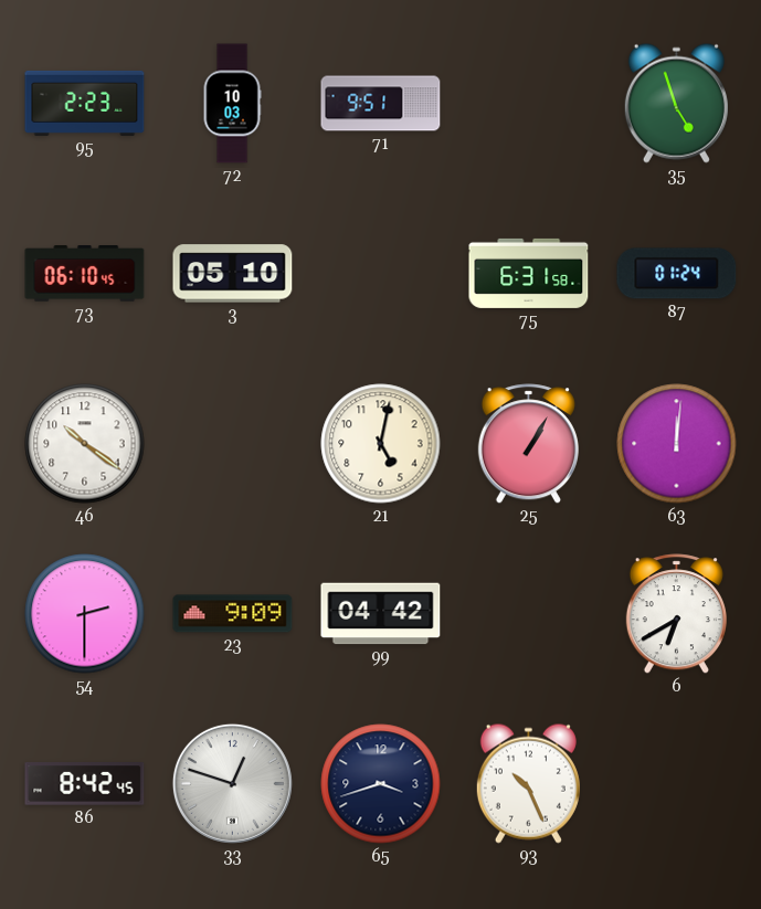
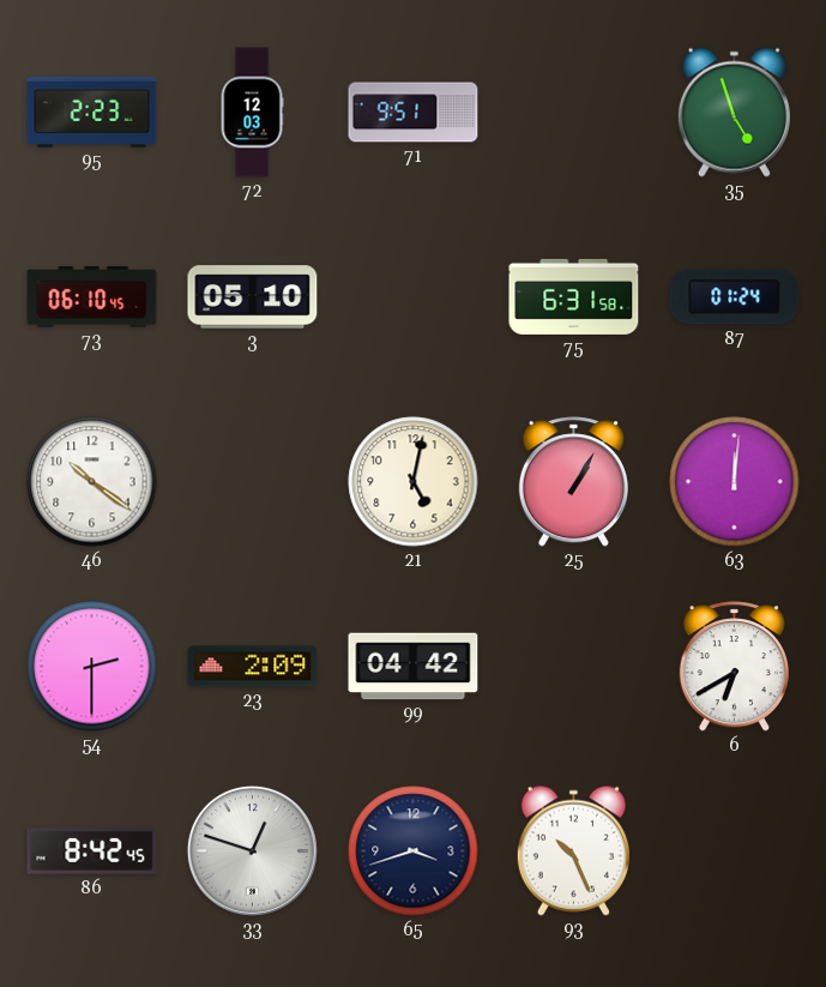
72: 10:03 -> 12:03 (252, 113)
23: 9:09 -> 2:09 (253, 667)
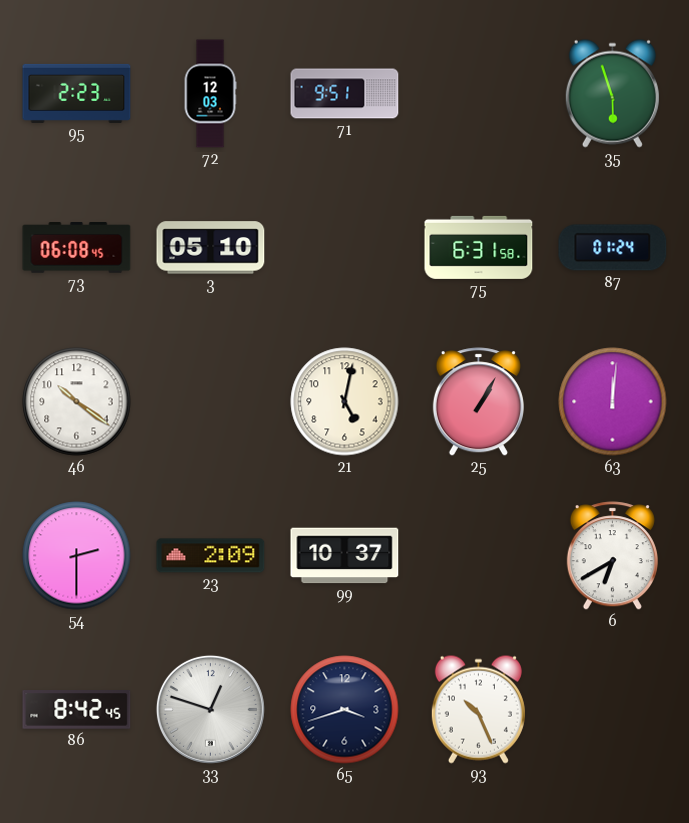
35: 4:57 -> 5:57 (612, 93)
73: 06:10 -> 06:08 (77, 248)
99: 04:42 -> 10:37 (345, 556)
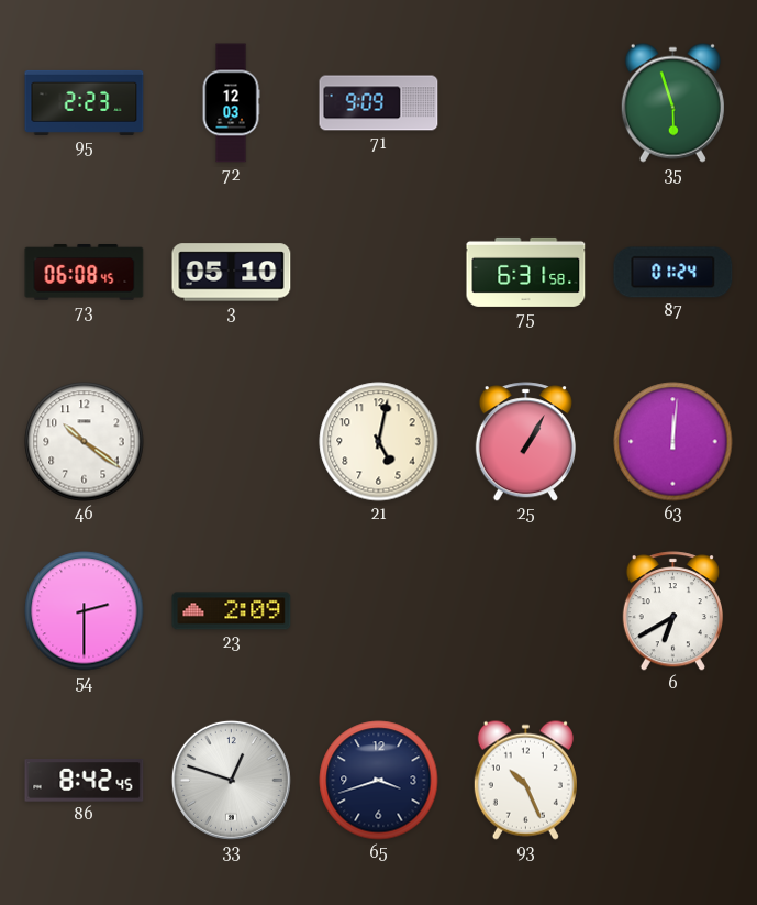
71: 9:51 -> 9:09 (379, 103)
99: 10:37 -> none (345, 556)
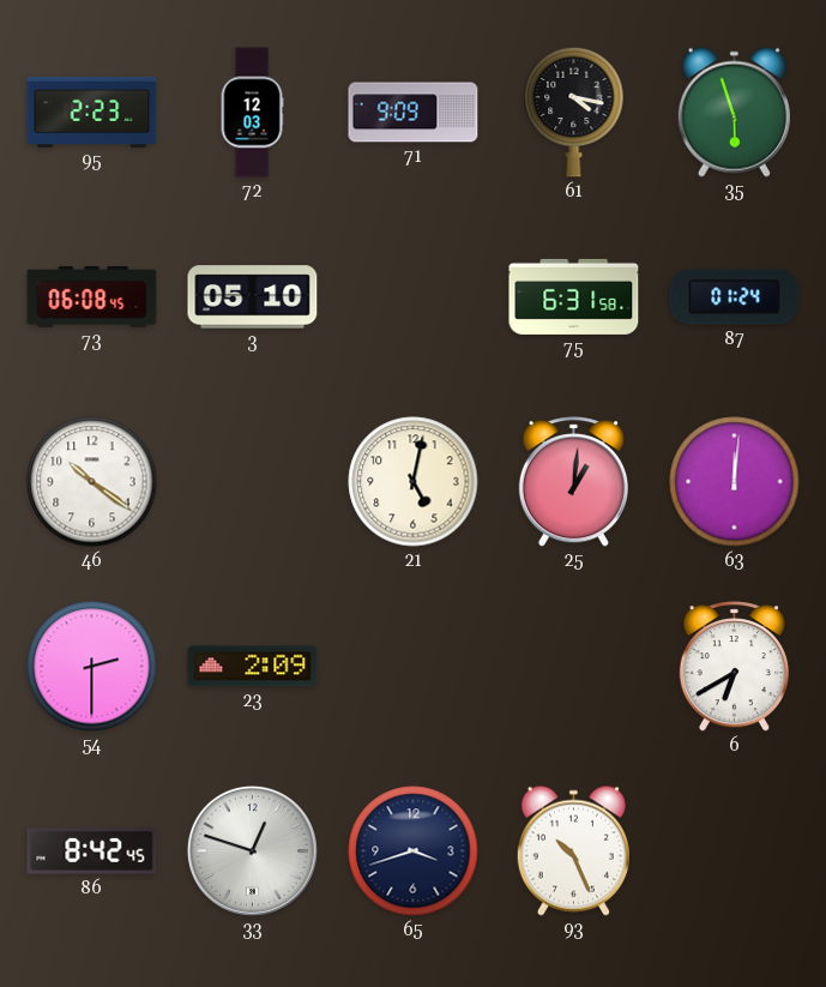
61: none -> 4:17 (574, 112)
25: 1:05 -> 1:01 (573, 482)
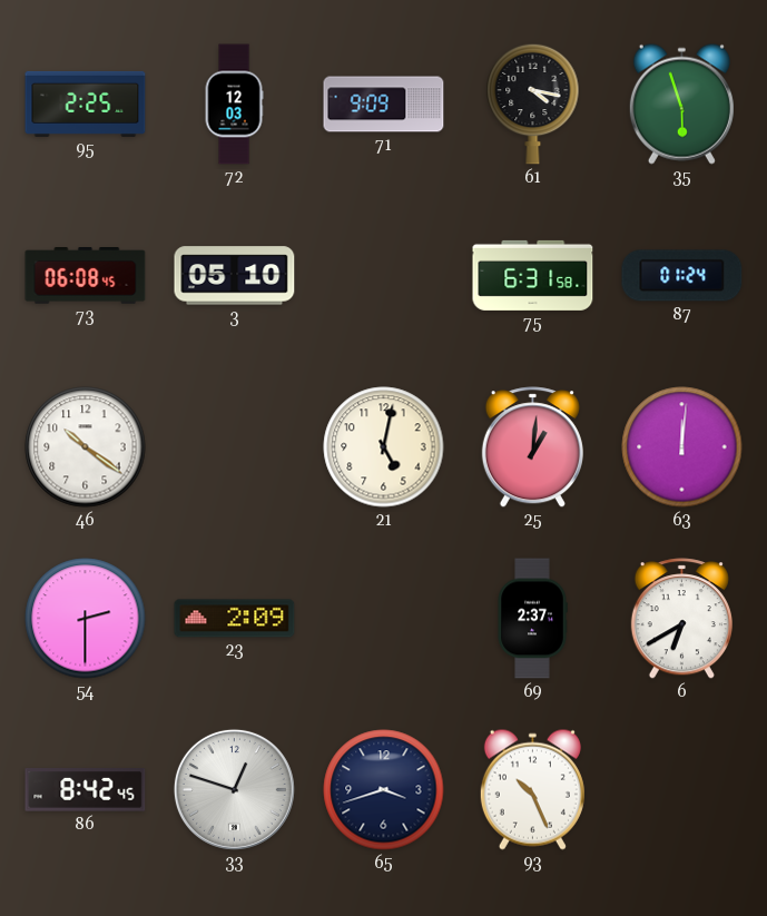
95: 2:23 -> 2:25 (86, 104)
69: none -> 2:37 (532, 619)
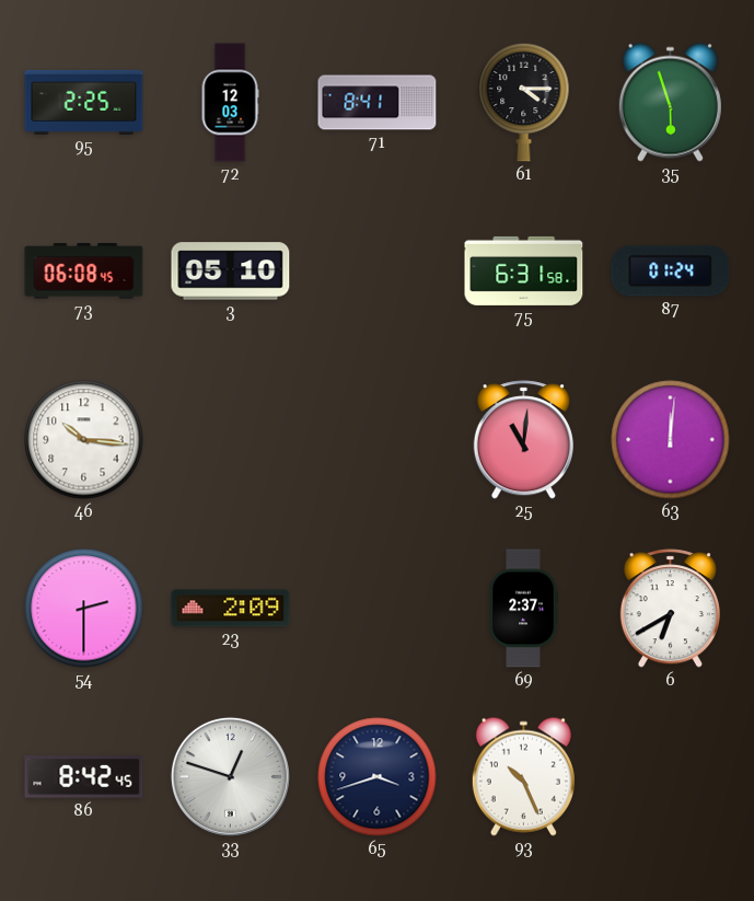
71: 9:09 -> 8:41 (378, 103)
61: 4:17 -> 4:15 (524, 102)
46: 10:21 -> 10:16 (84, 440)
21: 5:02 -> none (384, 447)
25: 1:01 -> 11:01 (523, 440)
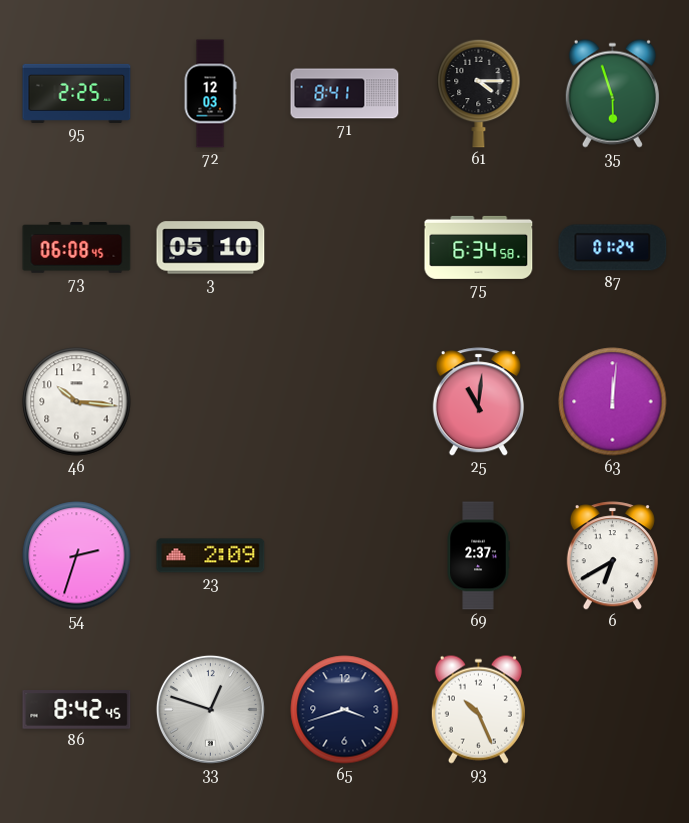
75: 6:31 -> 6:34 (479, 247)
54: 2:30 -> 2:33 (77, 556)
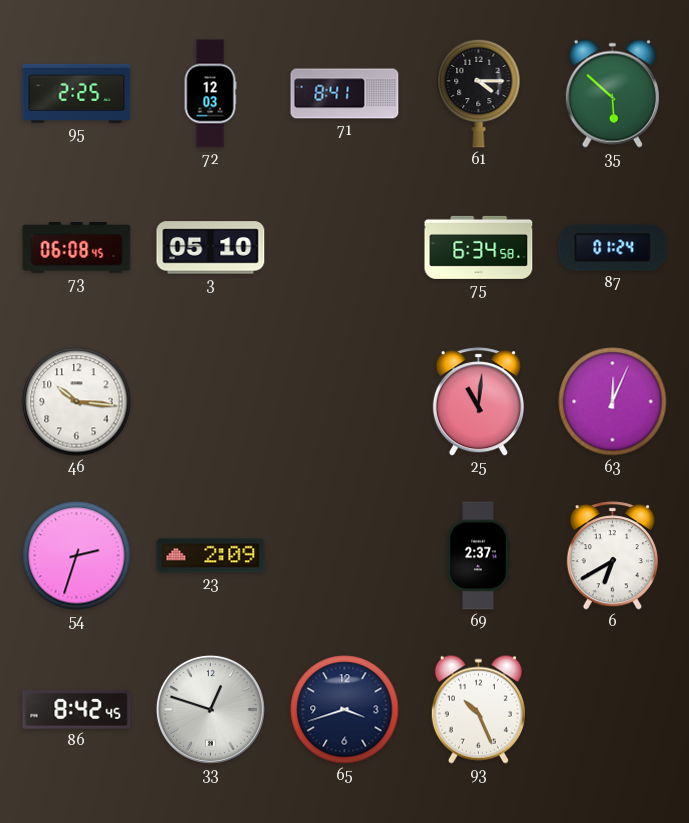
35: 5:57 -> 5:52 (612, 93)
63: 12:01 -> 12:04 (613, 402)
